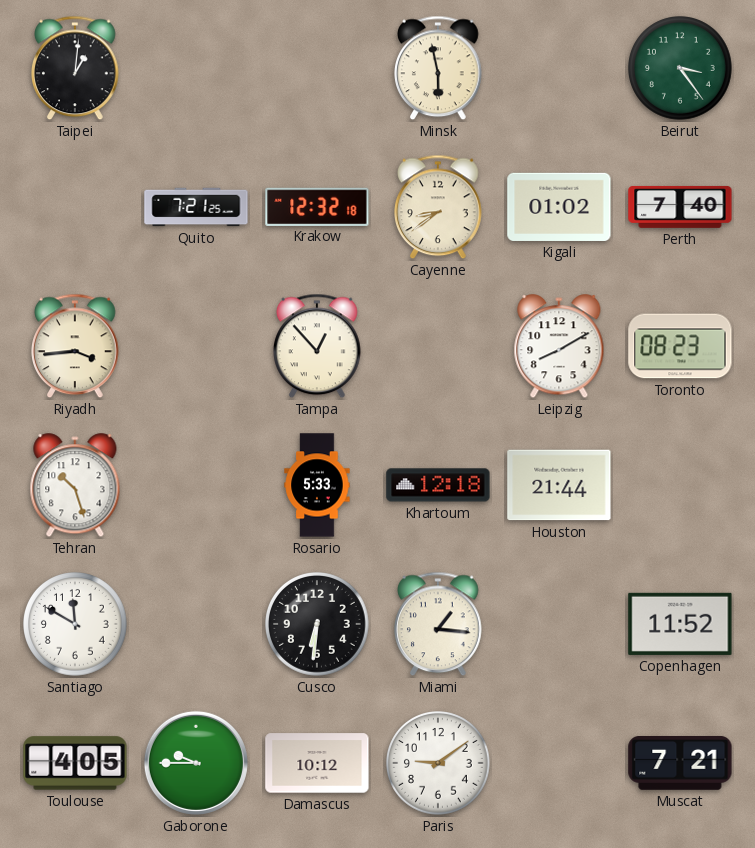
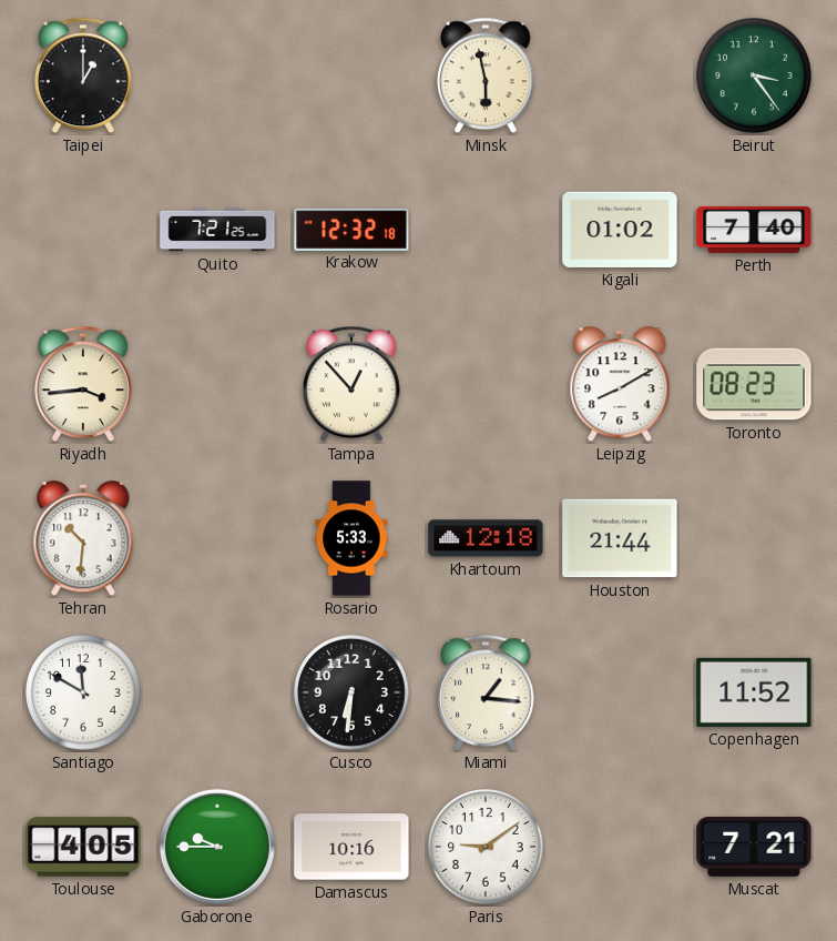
Taipei: 1:01 -> 1:00 (84, 75)
Cayenne: 8:39 -> none (439, 207)
Tehran: 10:27 -> 10:31 (83, 539)
Damascus: 10:12 -> 10:16 (351, 847)
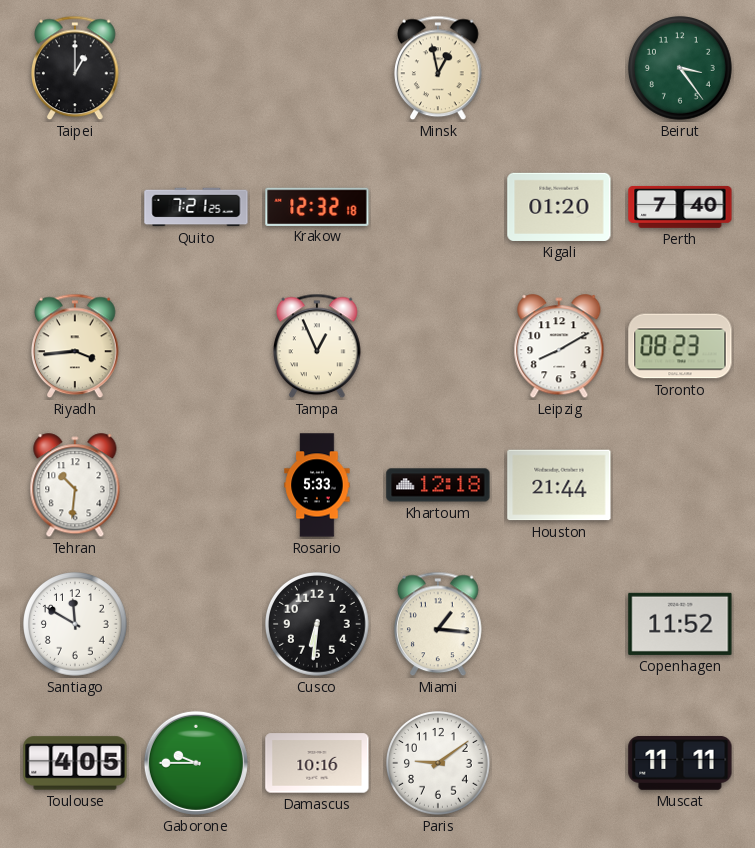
Minsk: 5:58 -> 12:58 (439, 68)
Kigali: 01:02 -> 01:20 (559, 207)
Tampa: 12:53 -> 12:56 (318, 346)
Muscat: 7:21 -> 11:11 (680, 764)
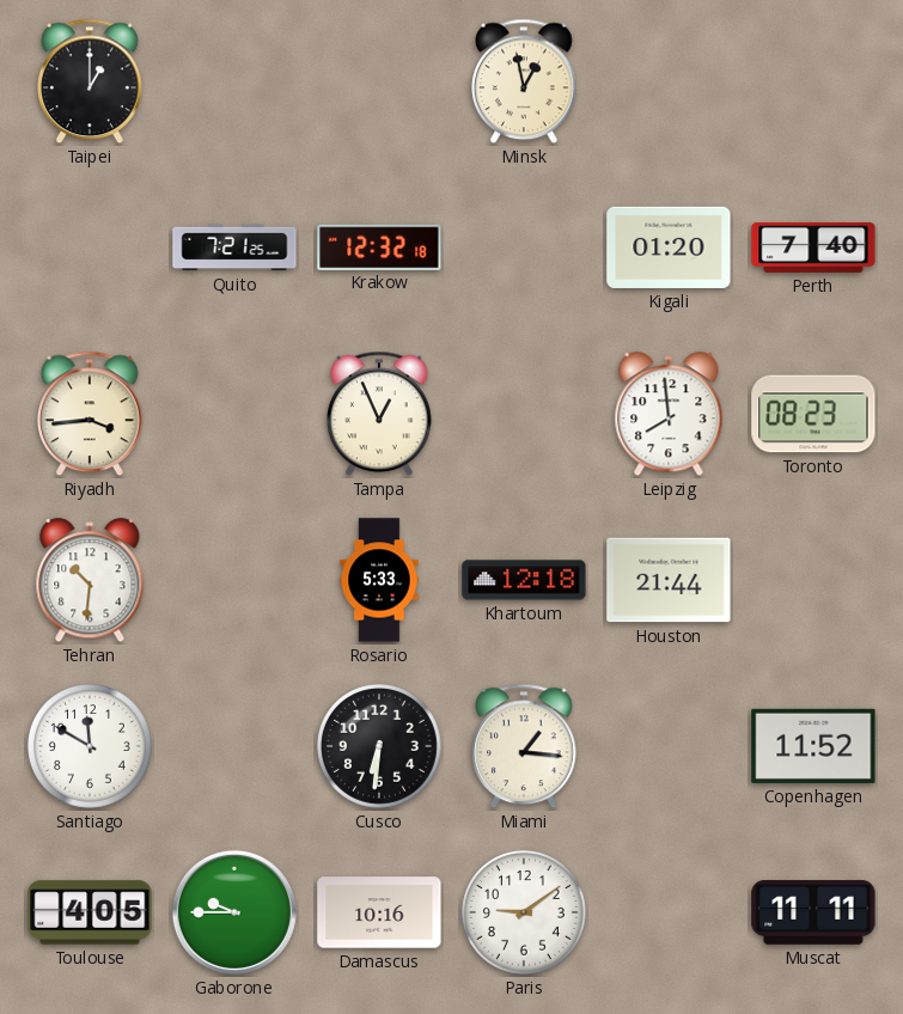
Beirut: 3:24 -> none (681, 69)
Leipzig: 8:10 -> 7:59 (669, 415)
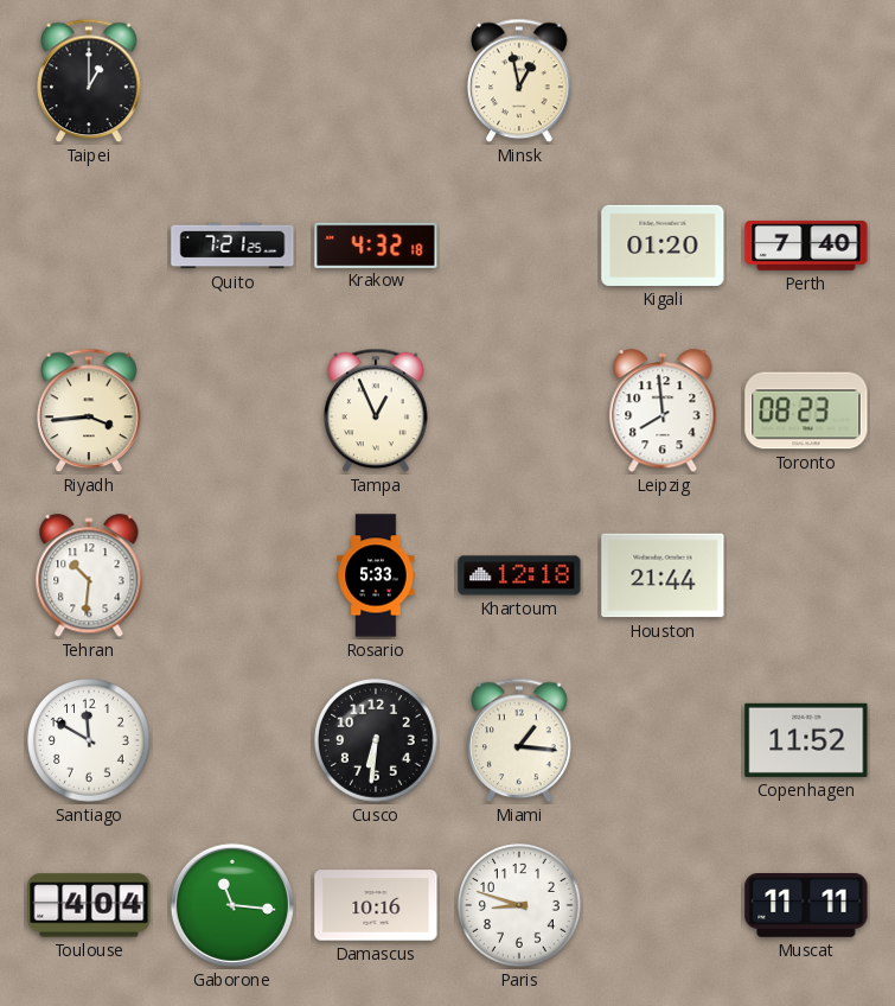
Krakow: 12:32 -> 4:32 (376, 244)
Toulouse: 4:05 -> 4:04 (89, 905)
Gaborone: 9:45 -> 11:16 (232, 905)
Paris: 9:09 -> 8:48 (520, 906)
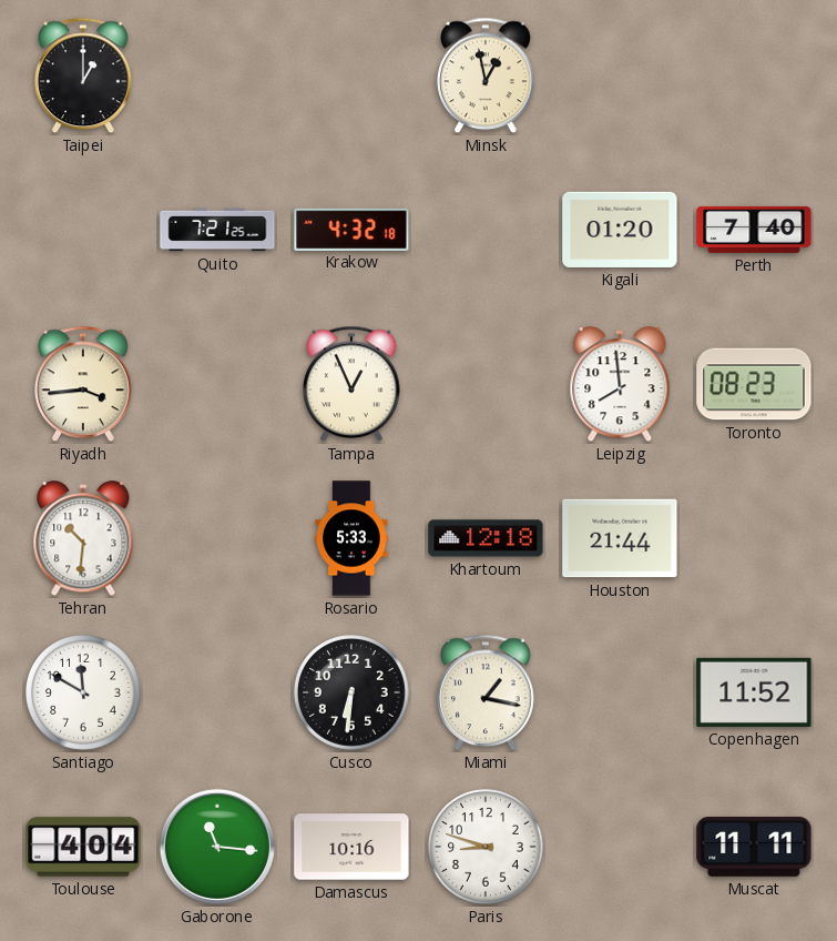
Miami: 1:16 -> 1:17 (487, 692)
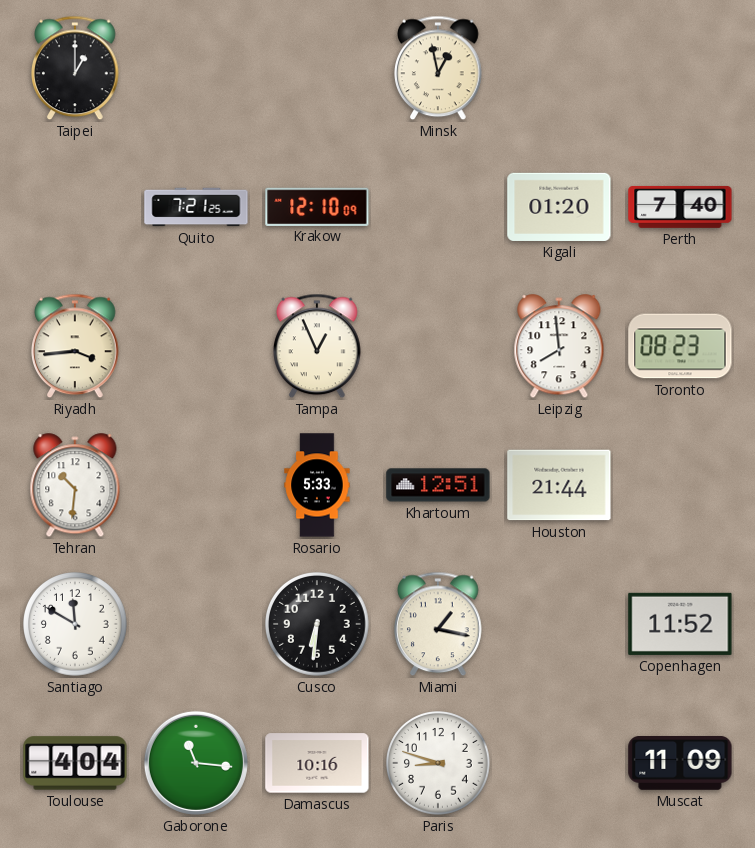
Krakow: 4:32 -> 12:10 (317, 206)
Khartoum: 12:18 -> 12:51 (438, 485)
Muscat: 11:11 -> 11:09 (680, 764)
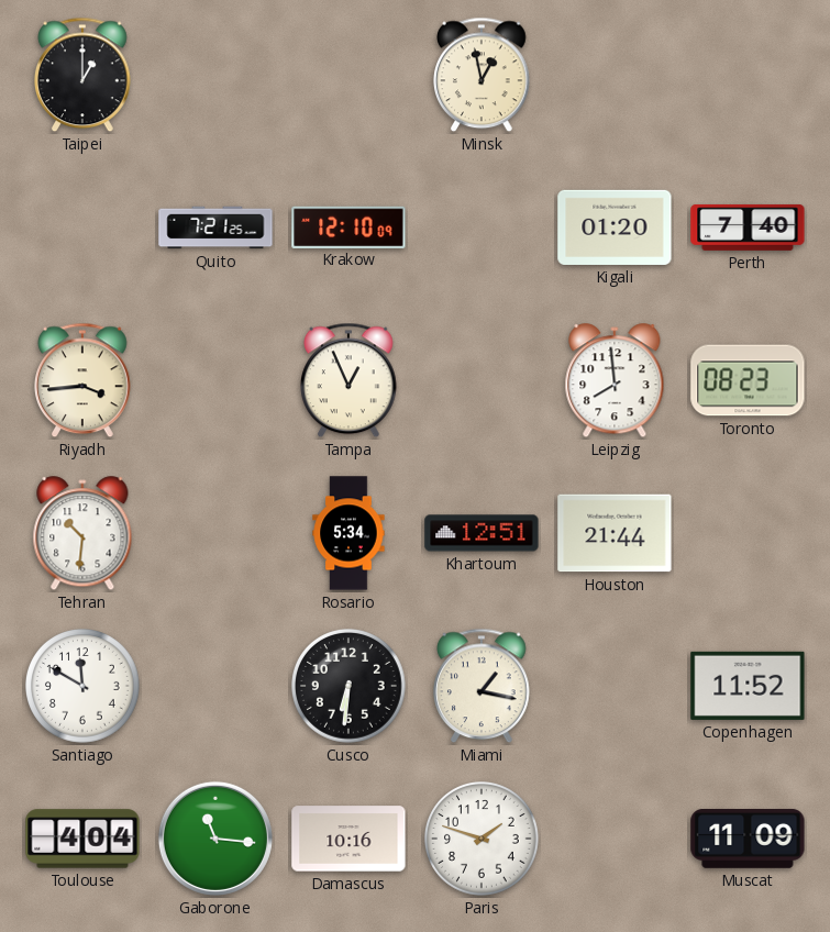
Rosario: 5:33 -> 5:34 (348, 533)
Paris: 8:48 -> 1:48 (483, 840)
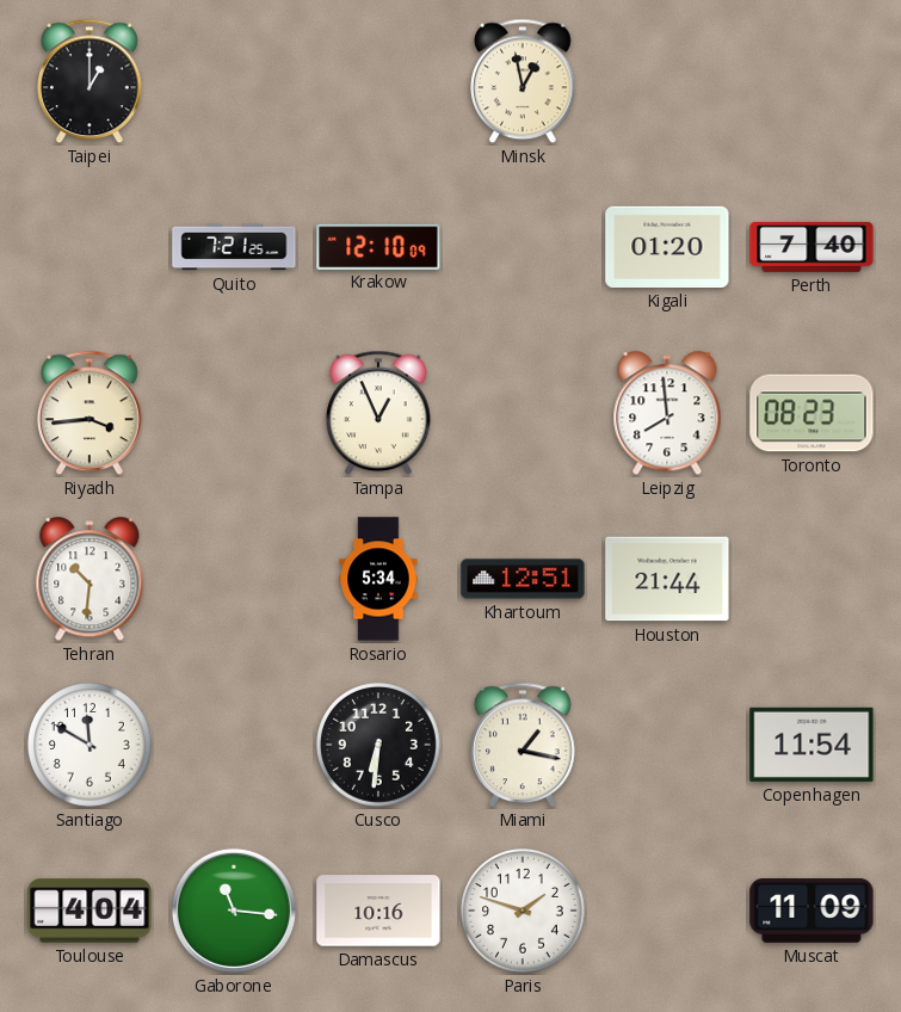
Copenhagen: 11:52 -> 11:54 (811, 745)
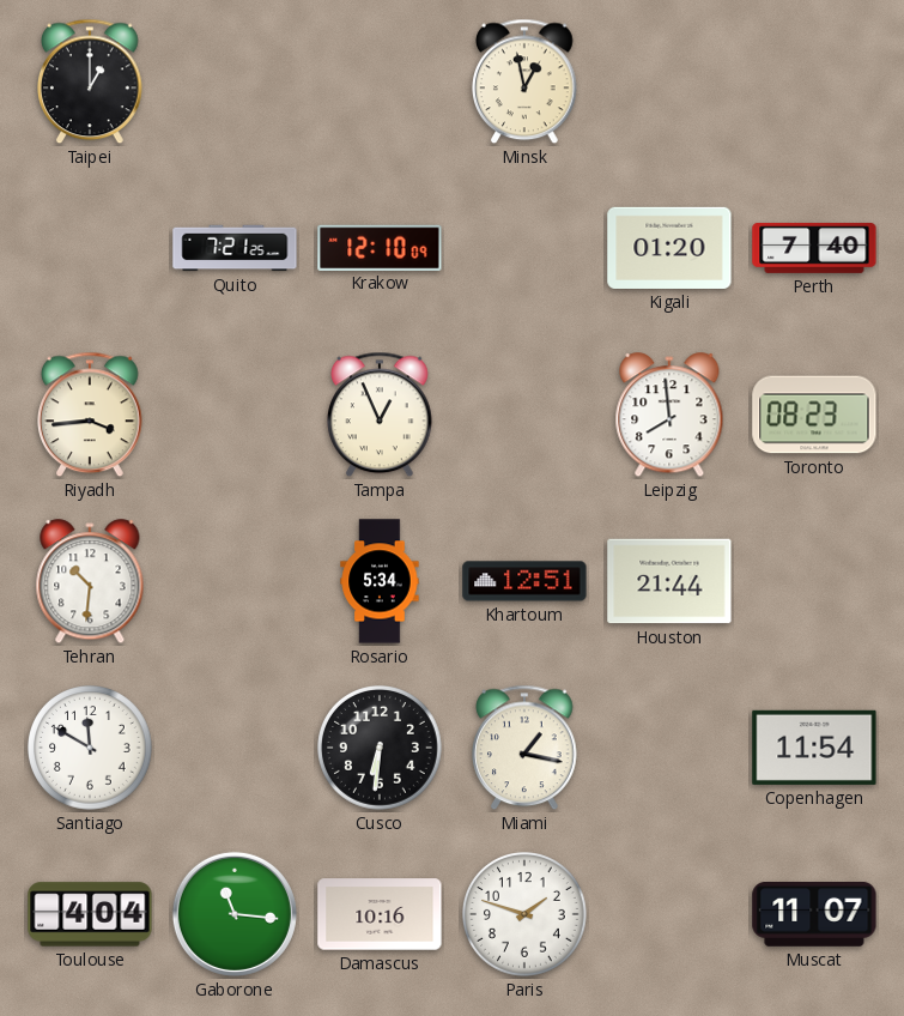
Muscat: 11:09 -> 11:07 (814, 915)
